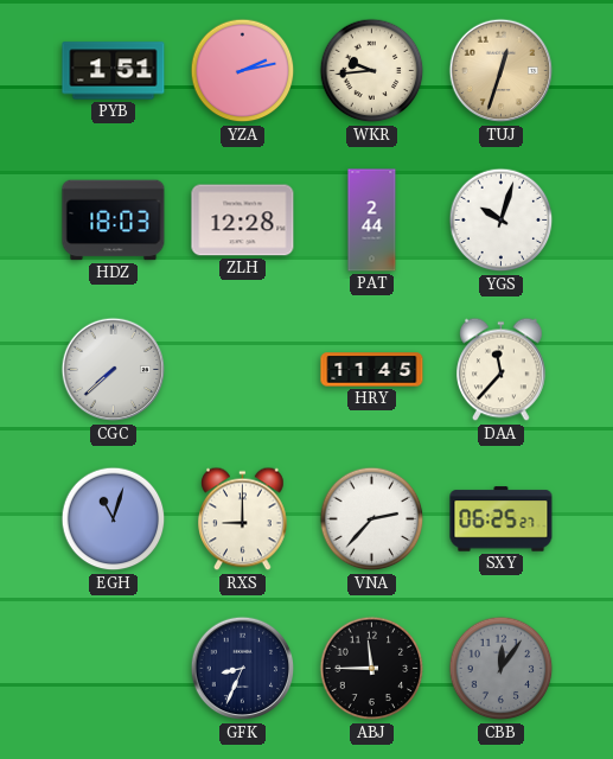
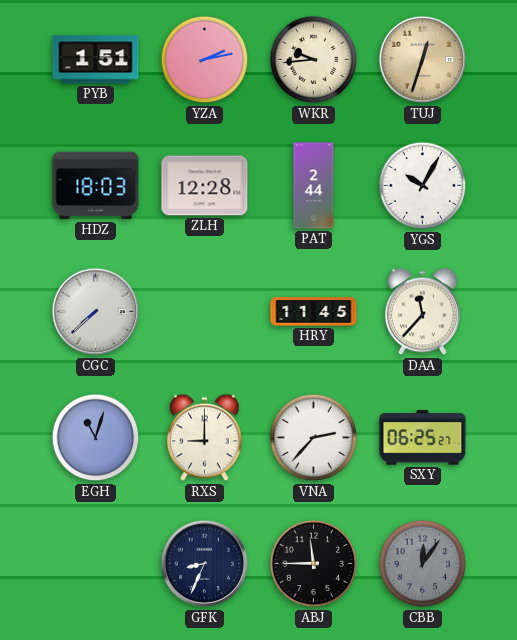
YGS: 10:03 -> 10:05 (423, 186)
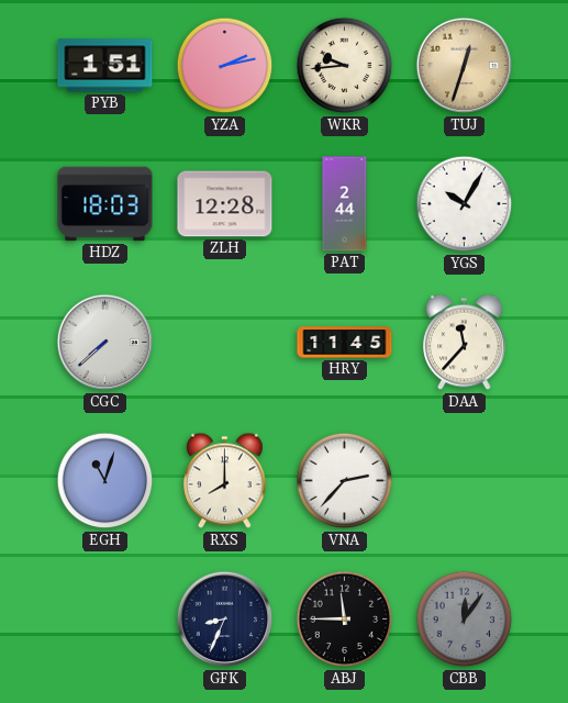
RXS: 9:00 -> 8:00 (225, 481)
SXY: 06:25 -> none (423, 438)
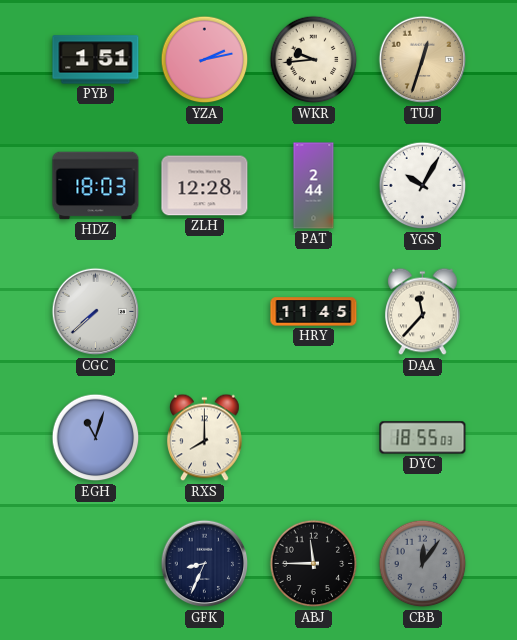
VNA: 2:37 -> none (345, 481)
DYC: none -> 18:55 (423, 438)
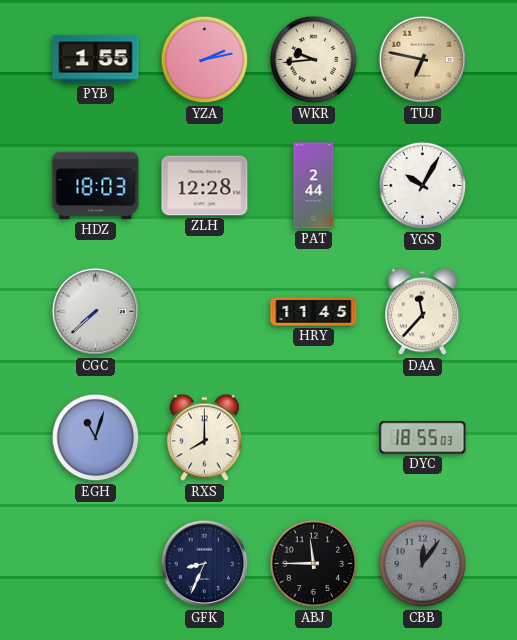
PYB: 1:51 -> 1:55 (96, 60)
TUJ: 12:33 -> 6:47 (423, 60)
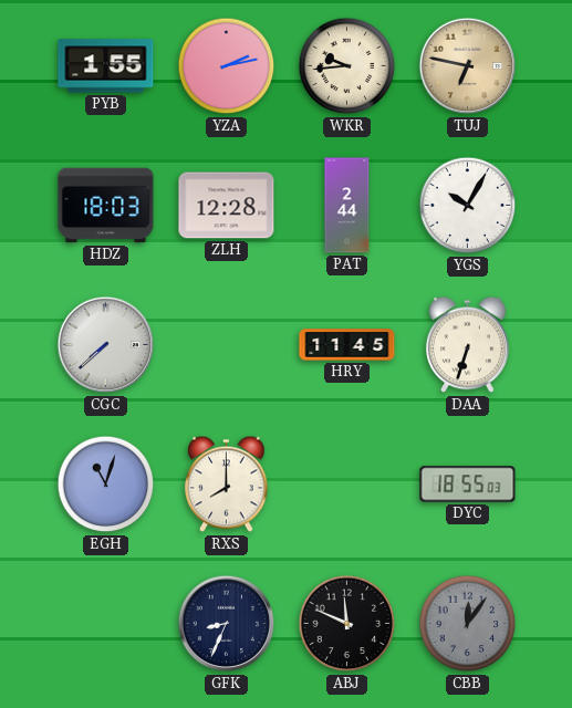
DAA: 11:37 -> 6:33 (468, 345)
ABJ: 11:45 -> 11:49 (347, 624)
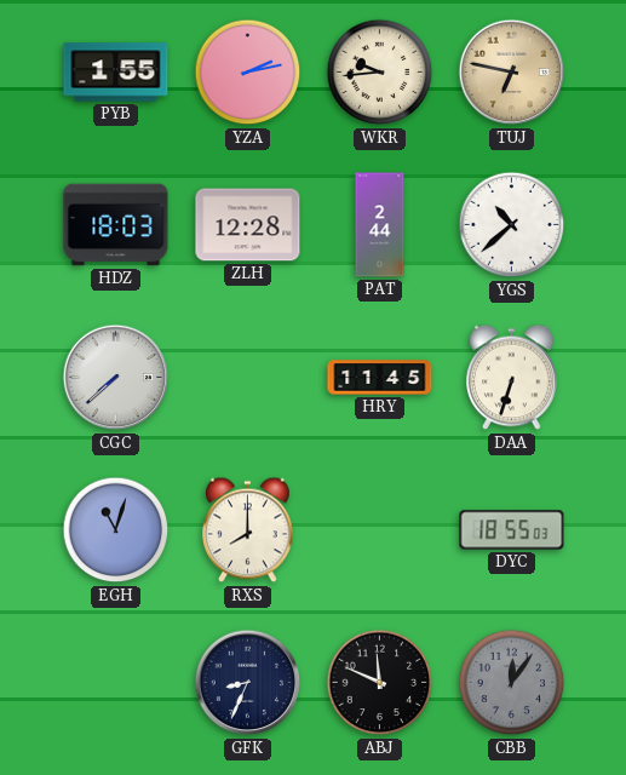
YGS: 10:05 -> 10:38 (512, 225)
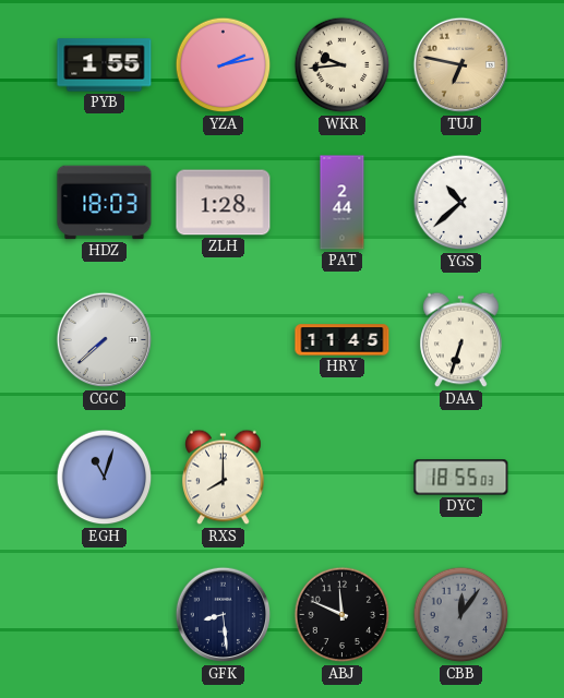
ZLH: 12:28 -> 1:28 (224, 203)
GFK: 8:34 -> 8:29 (224, 615)
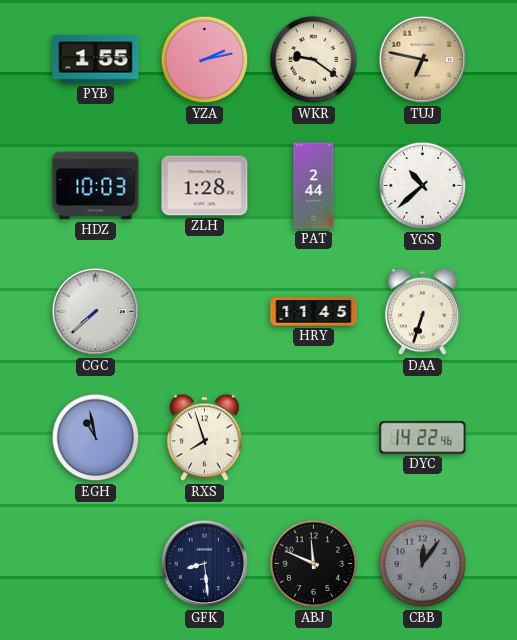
WKR: 9:44 -> 9:21 (314, 60)
HDZ: 18:03 -> 10:03 (96, 186)
EGH: 11:03 -> 10:58 (96, 438)
RXS: 8:00 -> 7:57 (205, 438)
DYC: 18:55 -> 14:22 (423, 438)
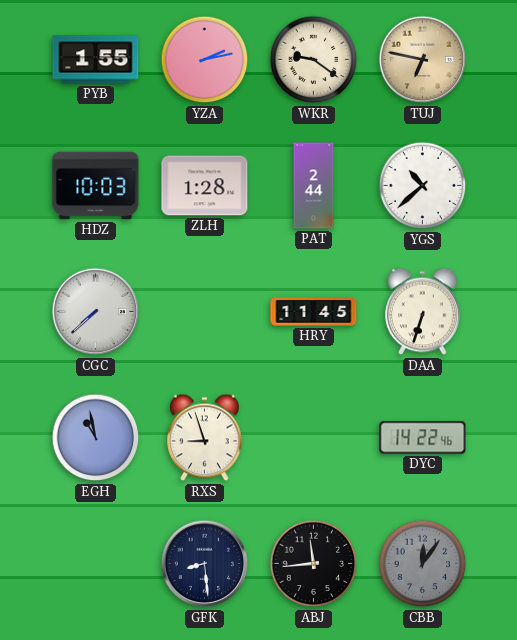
RXS: 7:57 -> 8:57 (205, 438)
ABJ: 11:49 -> 11:44 (314, 564)
